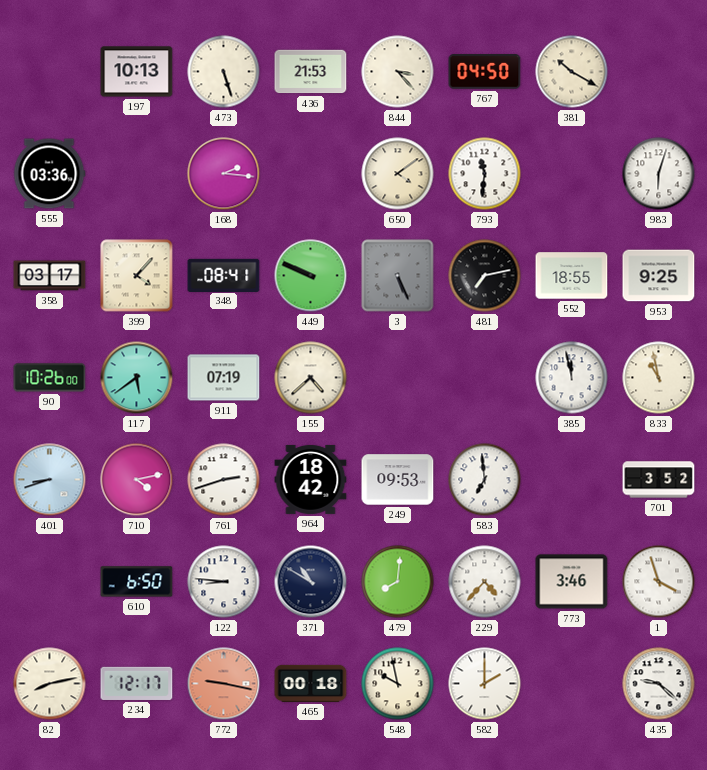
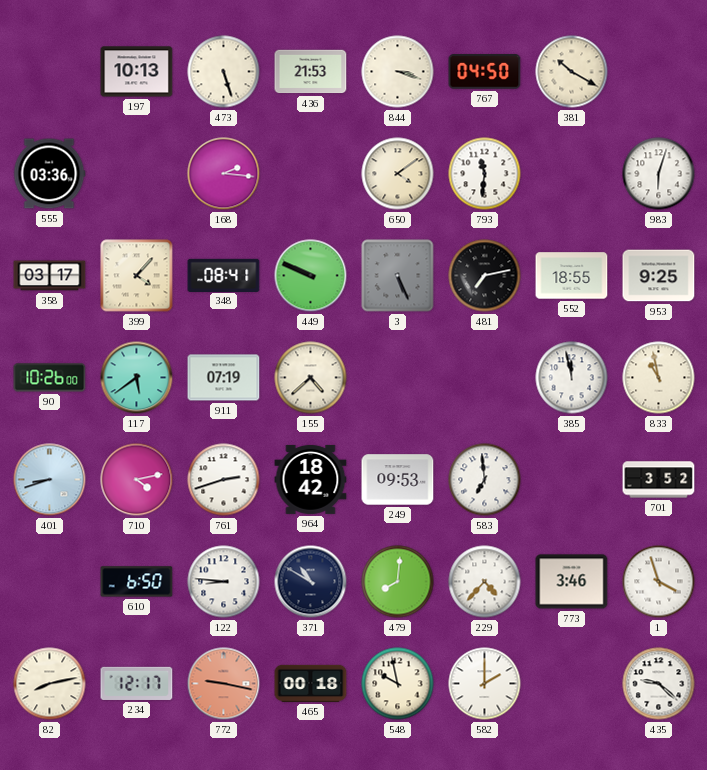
844: 3:23 -> 3:18 (398, 72)
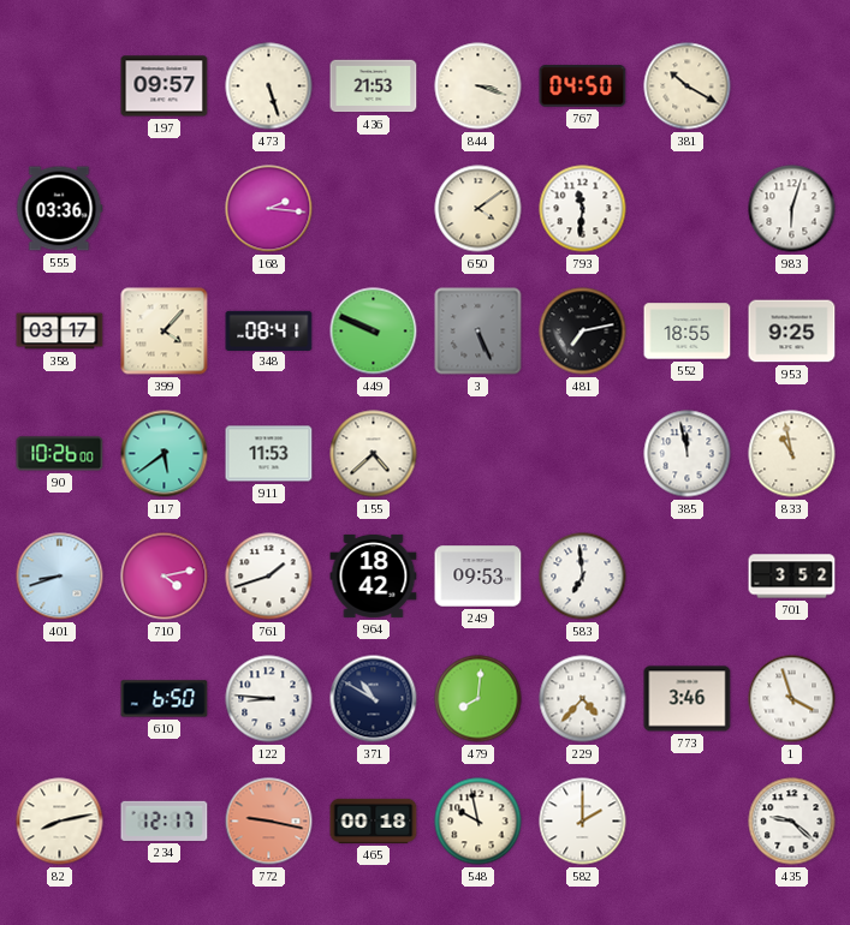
197: 10:13 -> 09:57 (165, 86)
911: 07:19 -> 11:53 (269, 454)
761: 2:42 -> 1:42 (269, 577)
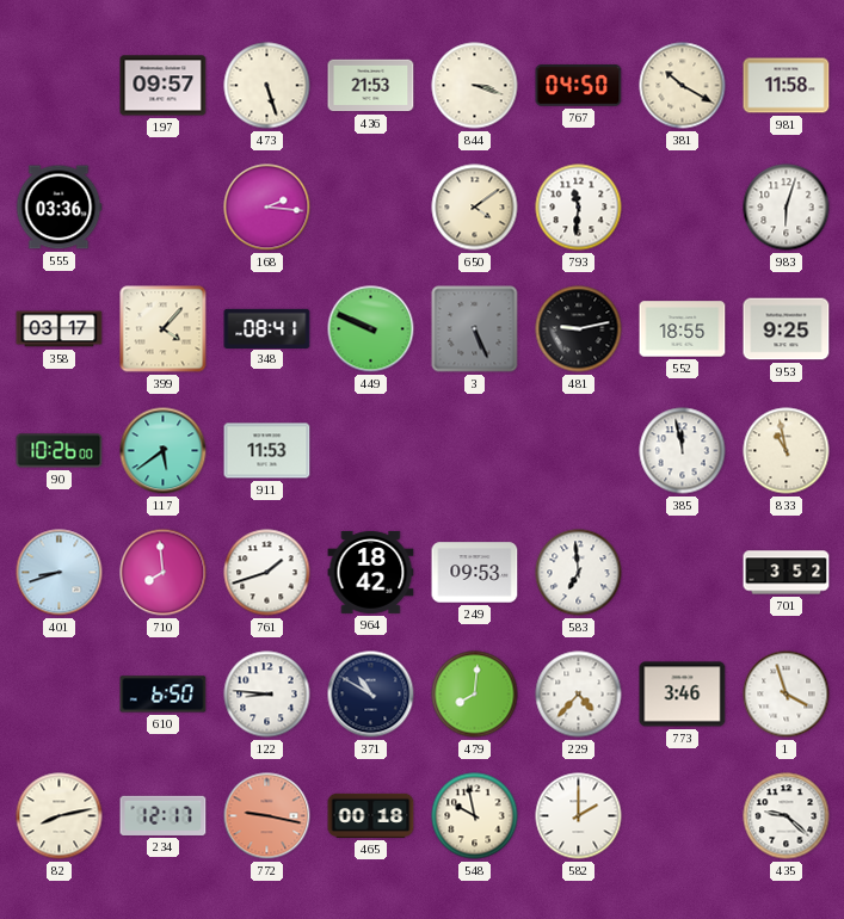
981: none -> 11:58 (787, 86)
481: 7:13 -> 9:13 (579, 329)
155: 4:38 -> none (374, 454)
710: 4:13 -> 7:59 (164, 573)
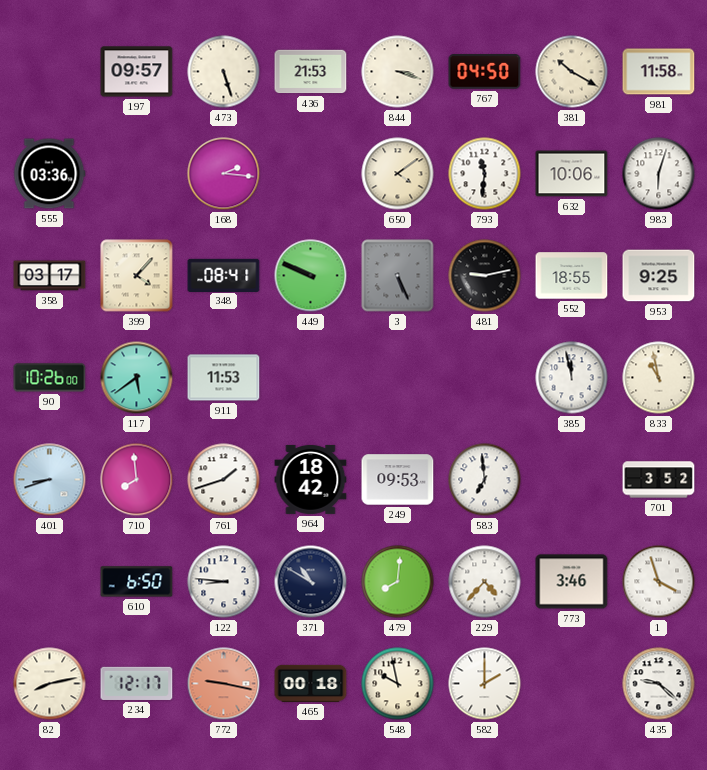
632: none -> 10:06 (572, 174)
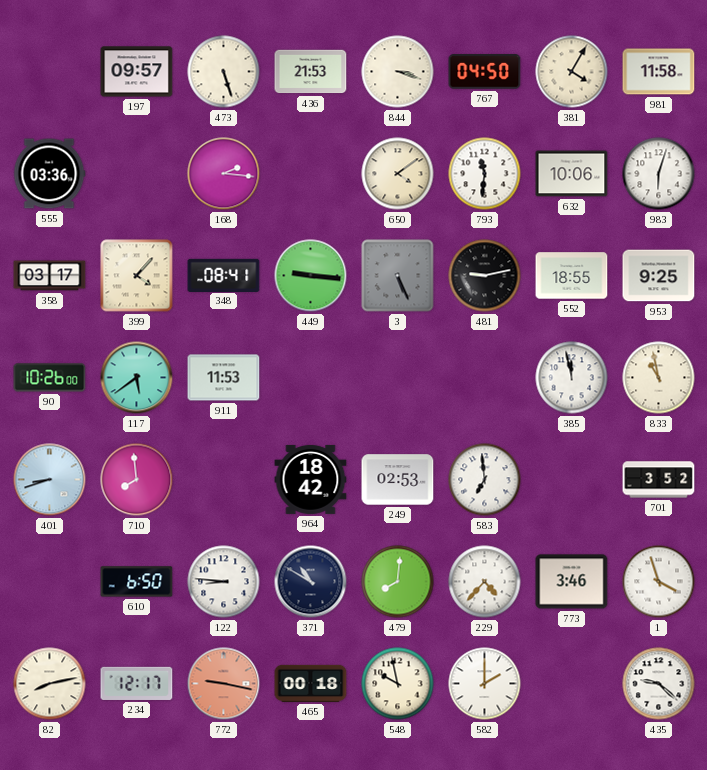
381: 10:20 -> 4:05 (572, 72)
449: 9:49 -> 9:16 (311, 276)
761: 1:42 -> none (224, 480)
249: 09:53 -> 02:53 (398, 480)
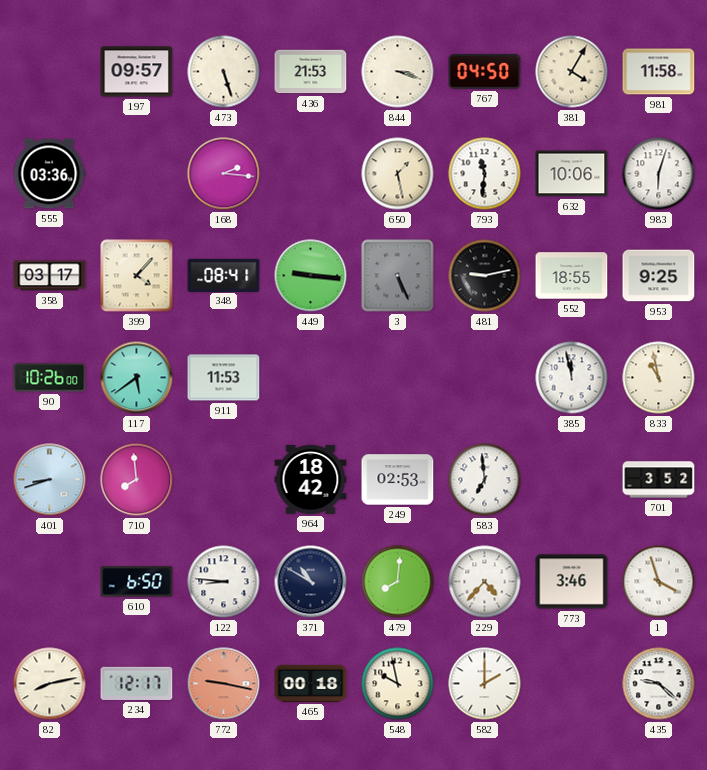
650: 4:09 -> 1:28 (398, 174)
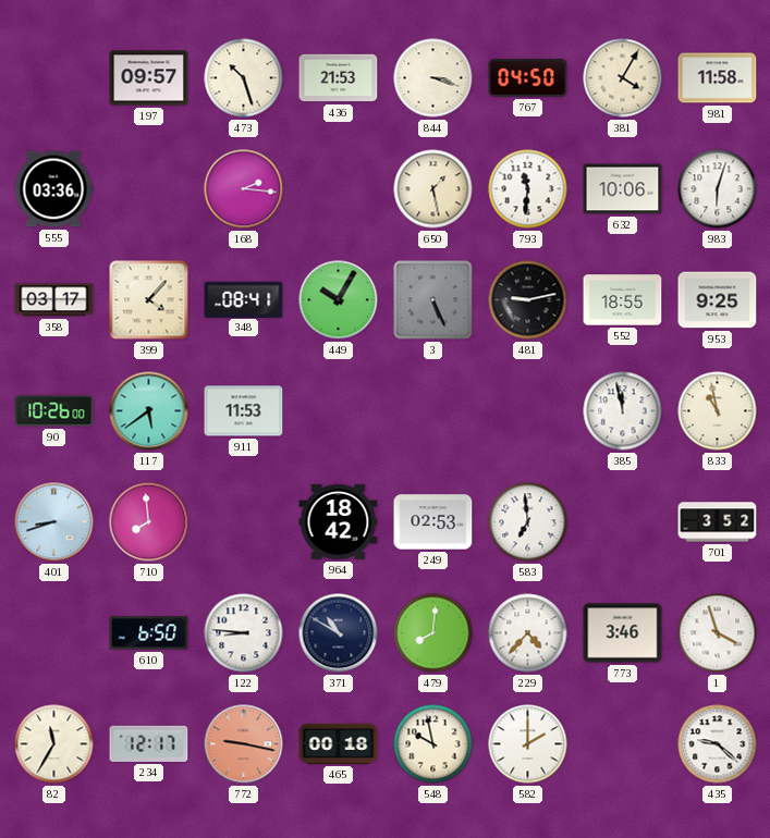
473: 5:27 -> 10:27 (244, 78)
449: 9:16 -> 10:05 (339, 300)
82: 8:13 -> 11:35 (54, 744)
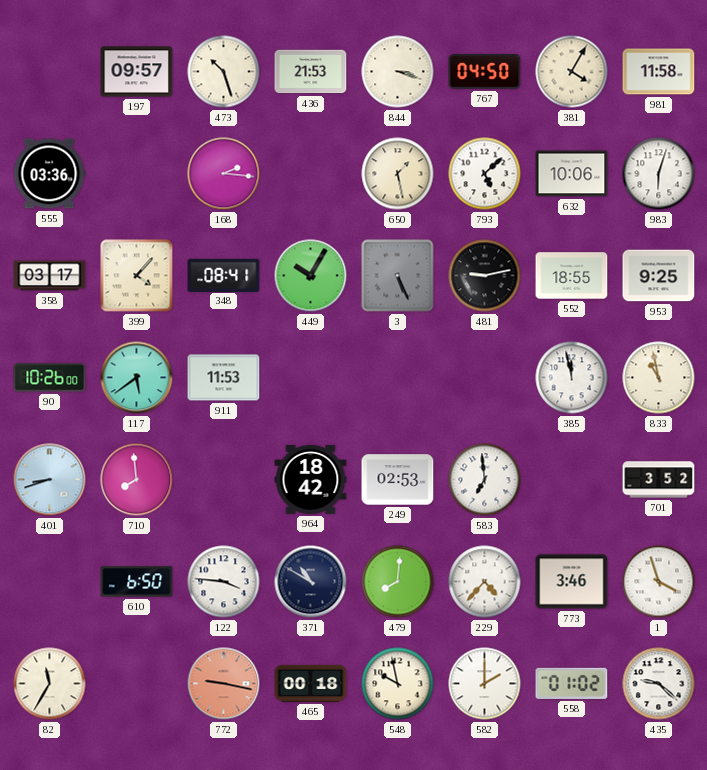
793: 11:31 -> 5:08 (485, 174)
122: 8:46 -> 3:46 (224, 582)
234: 12:17 -> none (149, 743)
558: none -> 01:02 (572, 683)
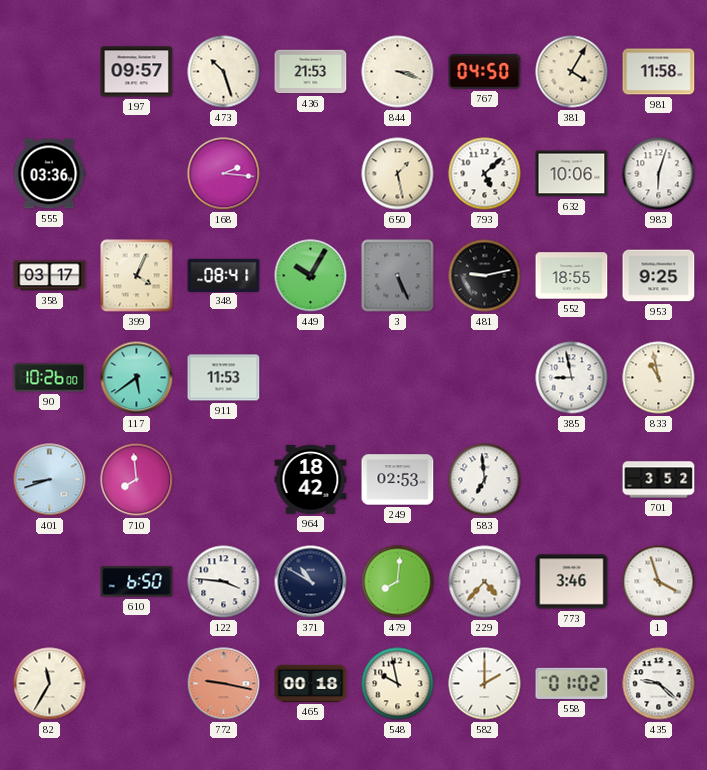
399: 4:07 -> 4:04 (137, 276)
385: 11:58 -> 8:58 (572, 378)
